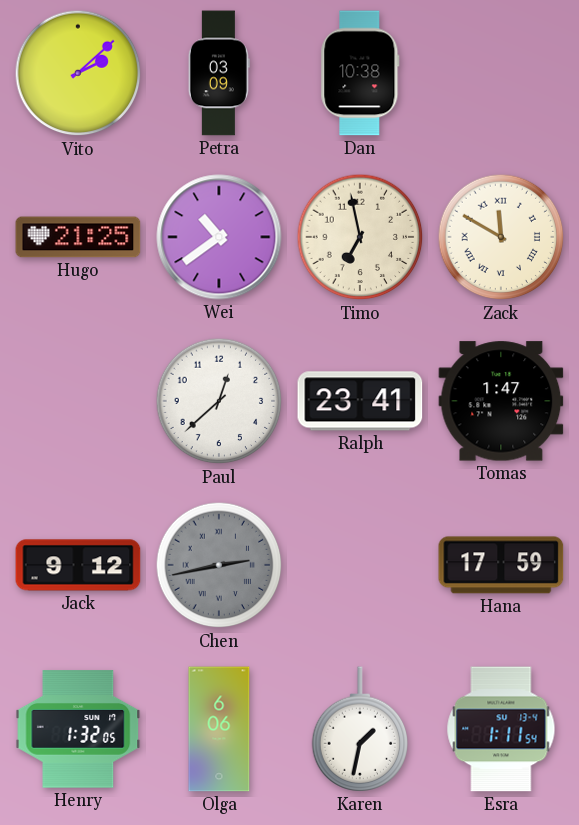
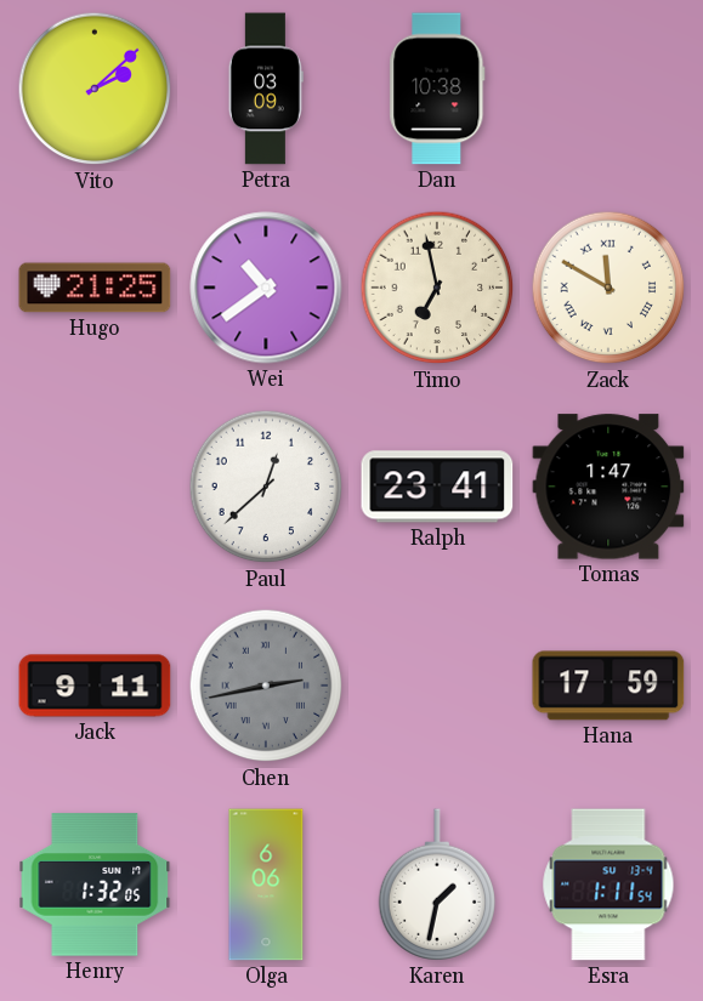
Jack: 9:12 -> 9:11 (95, 686)
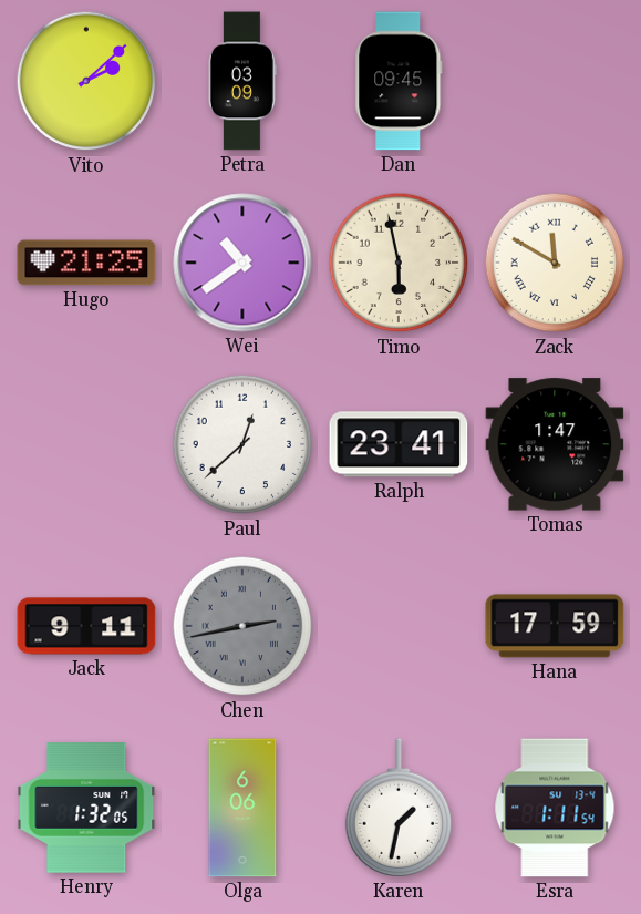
Dan: 10:38 -> 09:45 (399, 81)
Timo: 6:58 -> 5:58 (399, 263)
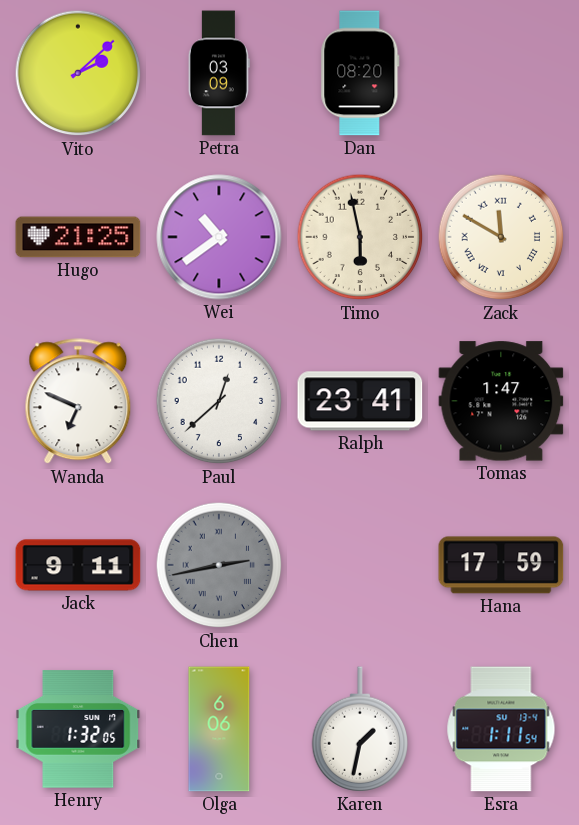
Dan: 09:45 -> 08:20 (360, 73)
Wanda: none -> 6:49 (78, 402)
